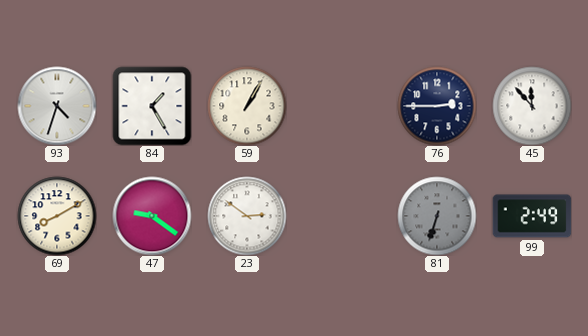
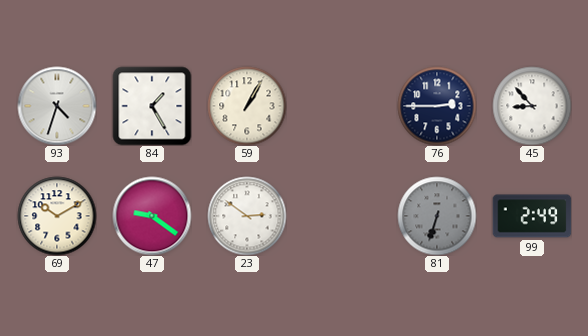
45: 11:53 -> 8:53 (532, 106)
69: 8:10 -> 10:10 (57, 216)
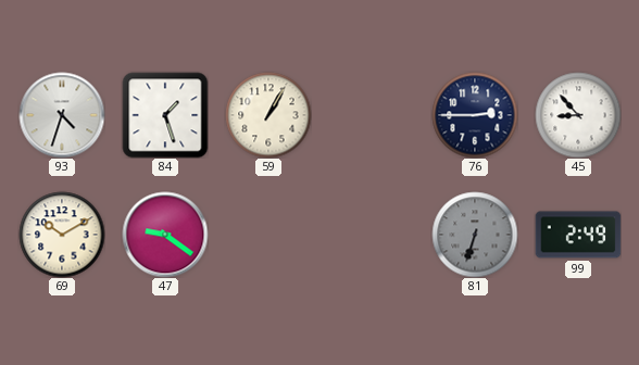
84: 1:25 -> 1:27 (165, 115)
23: 2:51 -> none (247, 216)
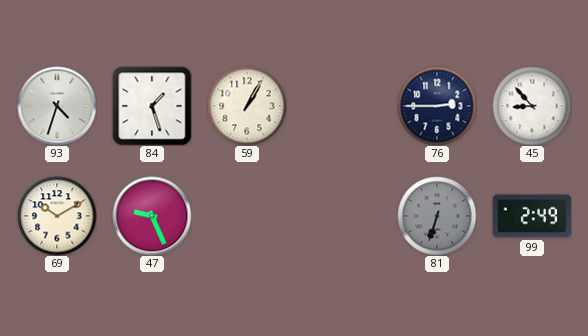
47: 9:21 -> 9:26 (152, 216)
